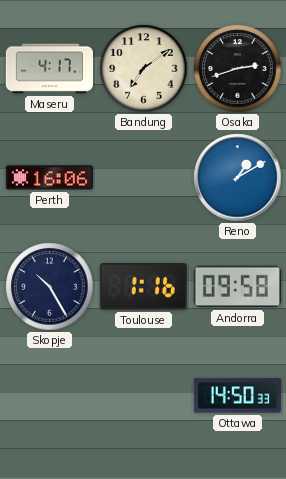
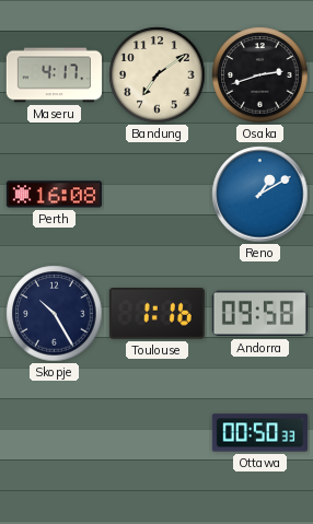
Perth: 16:06 -> 16:08 (54, 195)
Ottawa: 14:50 -> 00:50 (259, 433)
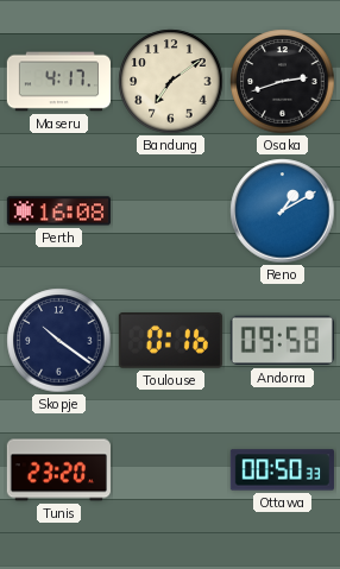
Skopje: 10:25 -> 10:21 (59, 341)
Toulouse: 1:16 -> 0:16 (170, 341)
Tunis: none -> 23:20 (58, 470)
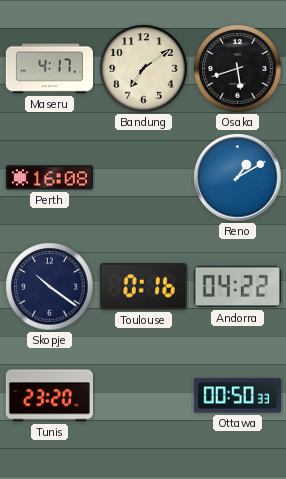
Osaka: 2:42 -> 5:42 (238, 69)
Andorra: 09:58 -> 04:22 (237, 287)
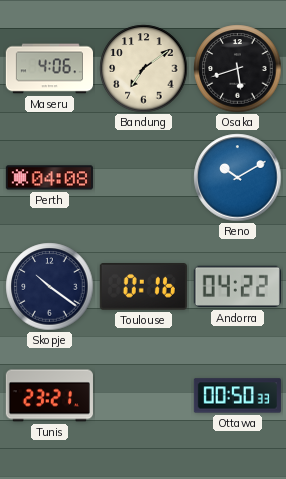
Maseru: 4:17 -> 4:06 (49, 69)
Perth: 16:08 -> 04:08 (49, 178)
Reno: 1:10 -> 10:10 (238, 178)
Tunis: 23:20 -> 23:21 (49, 396)
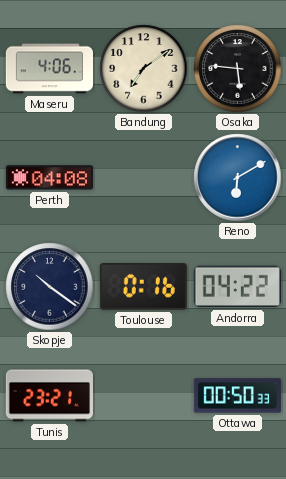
Osaka: 5:42 -> 5:46 (238, 69)
Reno: 10:10 -> 6:10 (238, 178)
